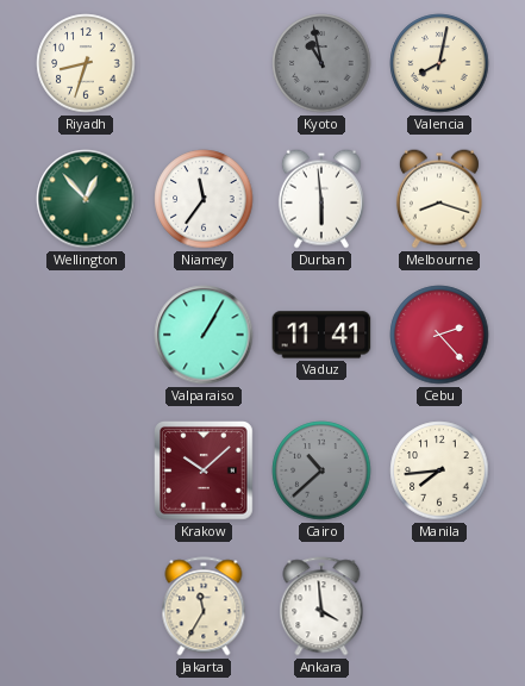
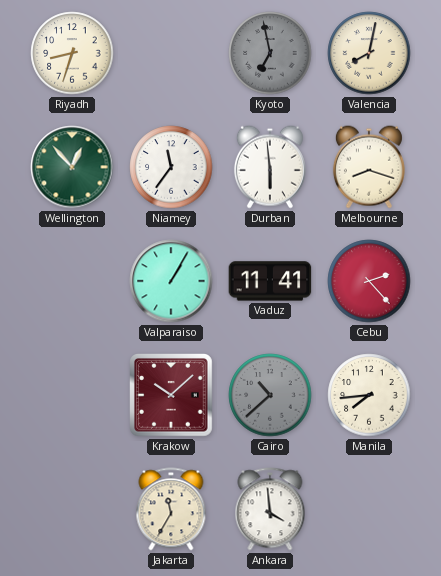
Kyoto: 10:58 -> 6:58 (270, 53)
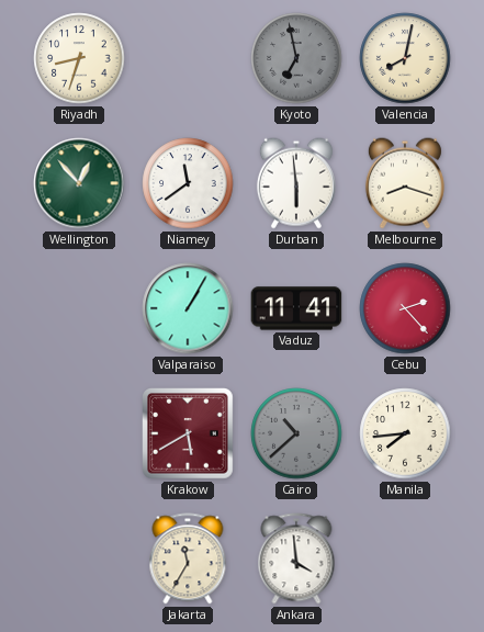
Niamey: 11:36 -> 11:39 (188, 183)
Krakow: 10:08 -> 5:40 (188, 433)
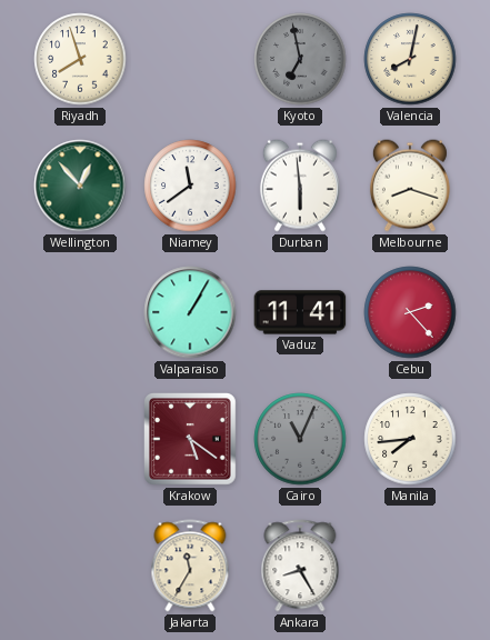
Riyadh: 8:33 -> 7:57 (80, 59)
Krakow: 5:40 -> 5:21 (190, 439)
Cairo: 10:38 -> 11:04 (300, 439)
Ankara: 3:59 -> 8:25 (300, 566)
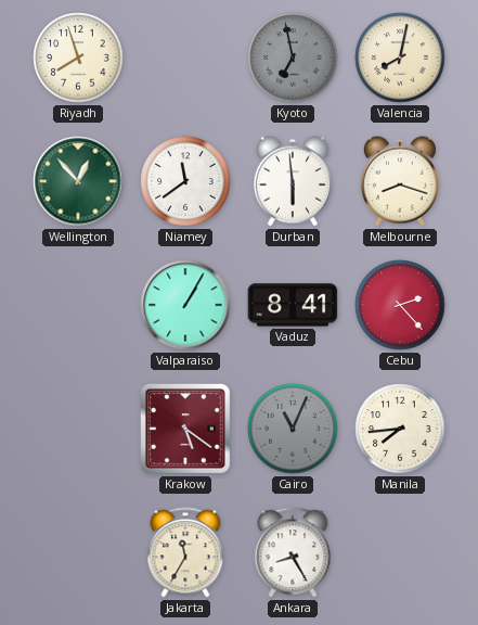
Vaduz: 11:41 -> 8:41 (293, 305)
